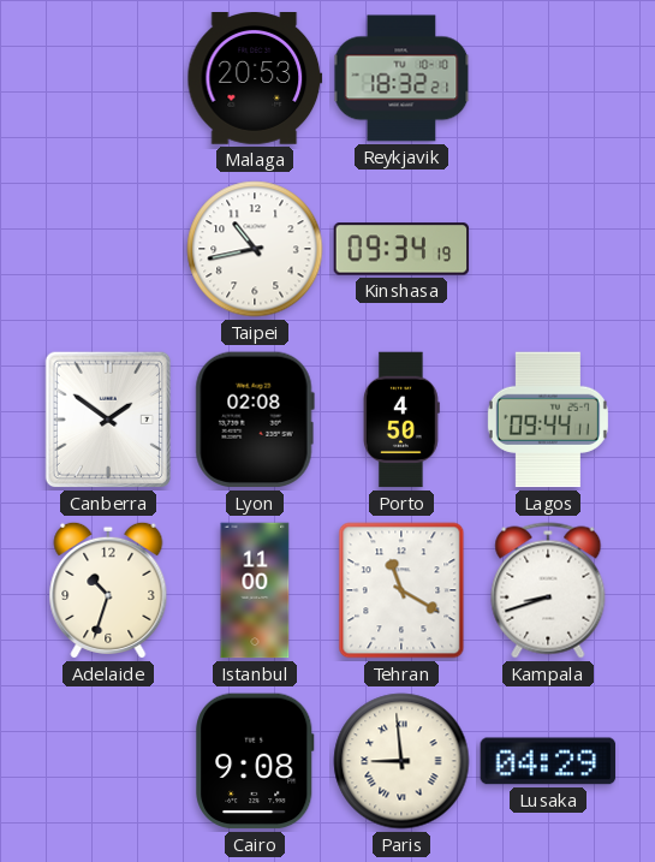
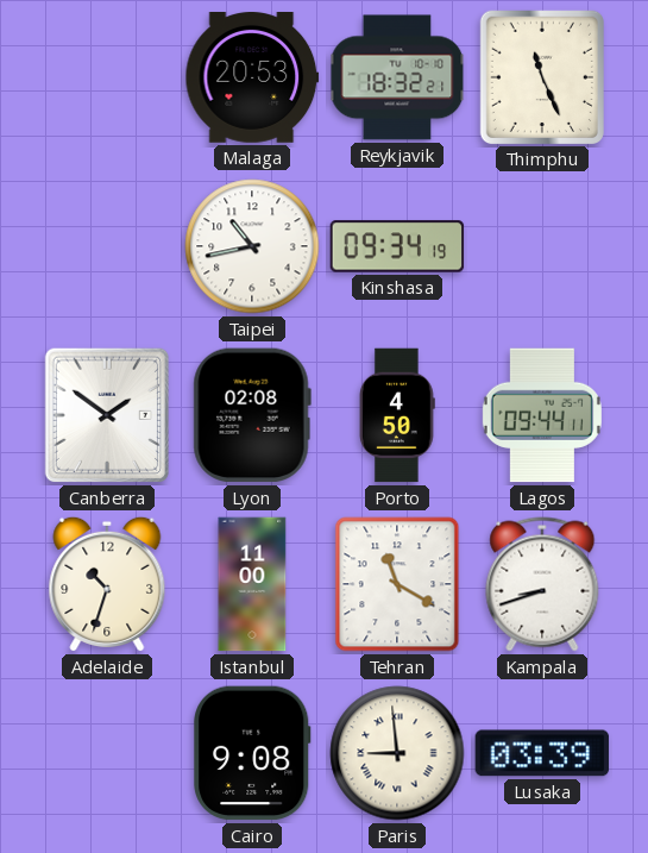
Thimphu: none -> 11:26 (541, 76)
Lusaka: 04:29 -> 03:39 (542, 753)
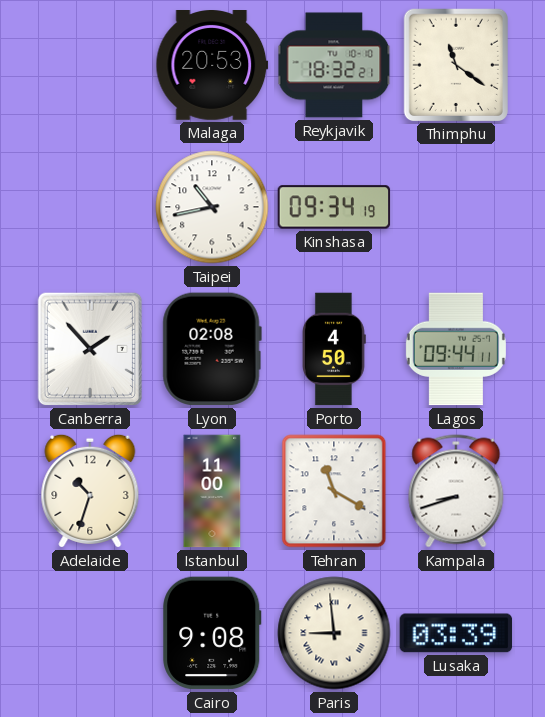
Thimphu: 11:26 -> 11:21 (455, 64)
Canberra: 1:51 -> 1:53 (90, 349)
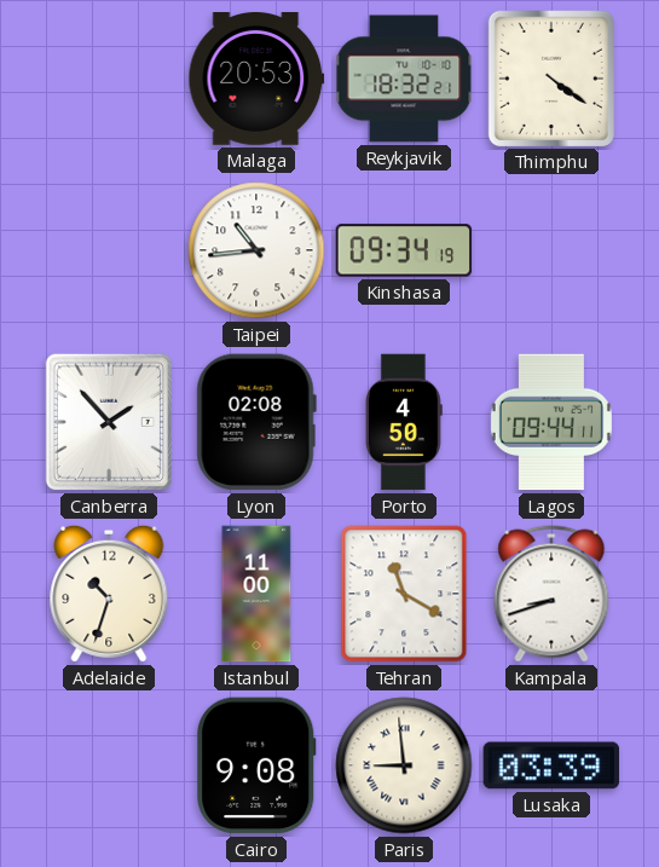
Thimphu: 11:21 -> 4:21 (550, 77)
Taipei: 10:43 -> 10:44 (256, 250)
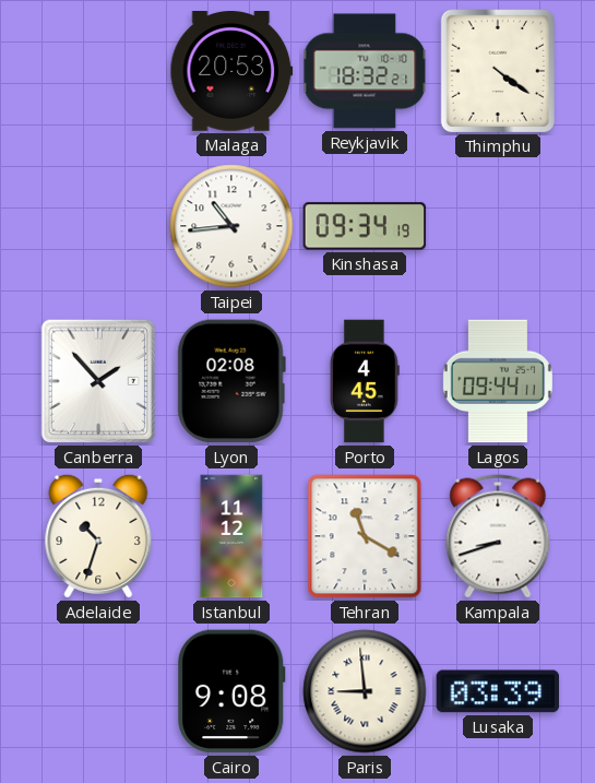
Porto: 4:50 -> 4:45 (365, 381)
Istanbul: 11:00 -> 11:12 (231, 536)
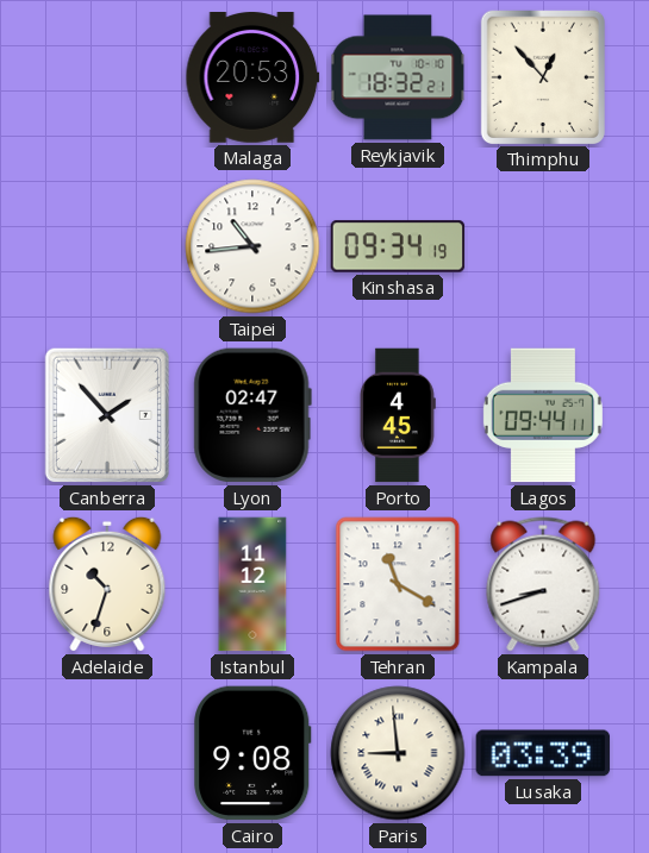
Thimphu: 4:21 -> 12:53 (542, 76)
Lyon: 02:08 -> 02:47 (252, 415)
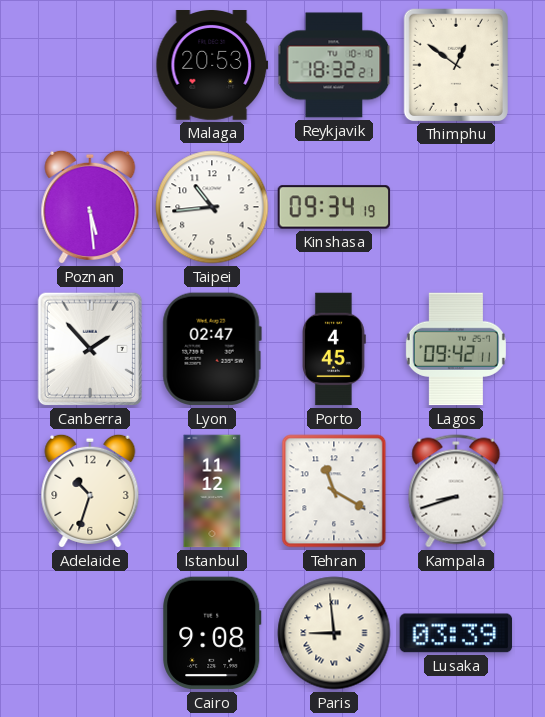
Thimphu: 12:53 -> 12:51 (455, 64)
Poznan: none -> 5:29 (90, 207)
Lagos: 09:44 -> 09:42 (456, 349)
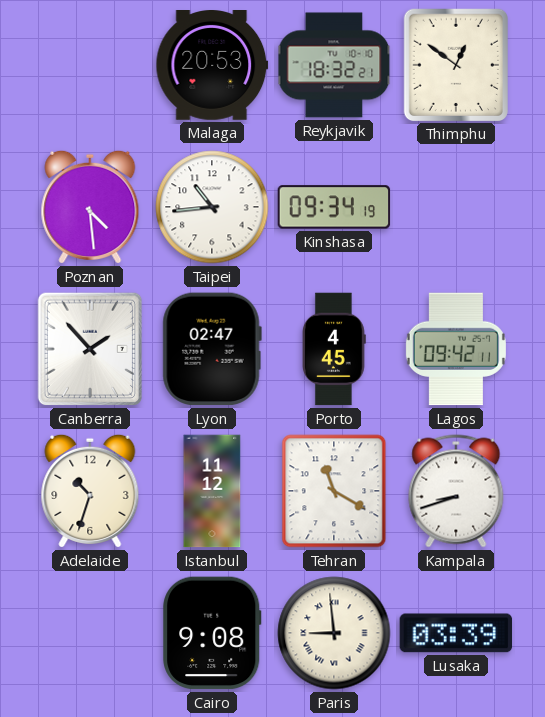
Poznan: 5:29 -> 4:29 (90, 207)
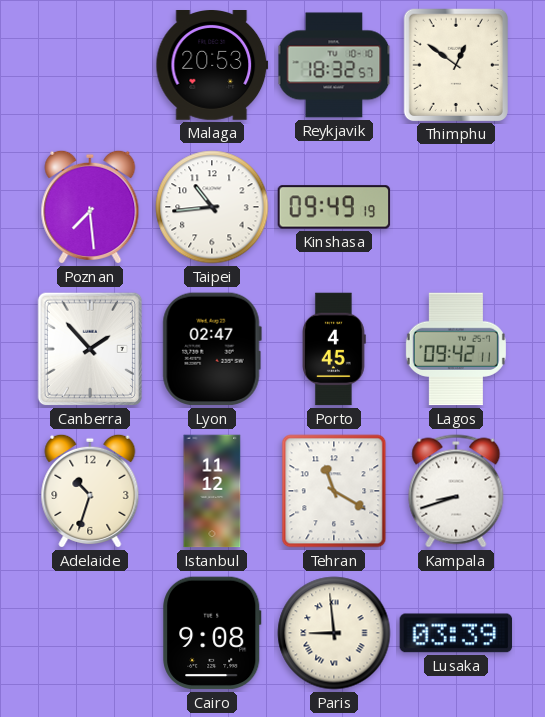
Reykjavik: 18:32:21 -> 18:32:57 (334, 65)
Poznan: 4:29 -> 7:29 (90, 207)
Kinshasa: 09:34 -> 09:49 (334, 207)
